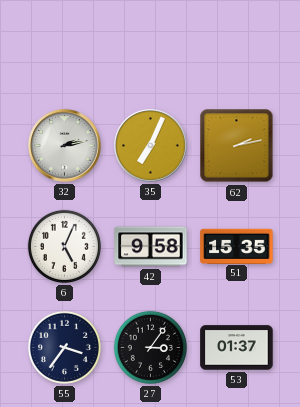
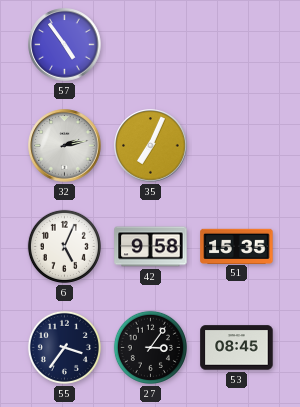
57: none -> 4:54 (65, 45)
62: 2:13 -> none (237, 146)
53: 01:37 -> 08:45 (237, 348)
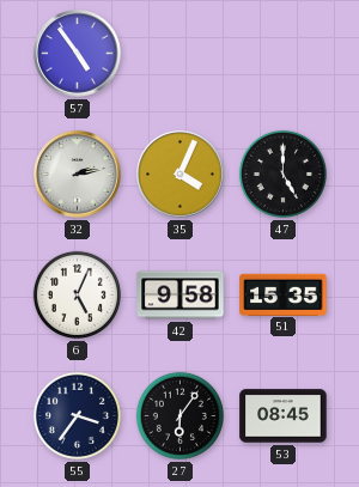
35: 7:04 -> 4:04 (181, 175)
47: none -> 5:00 (282, 174)
27: 3:06 -> 6:06 (180, 415)
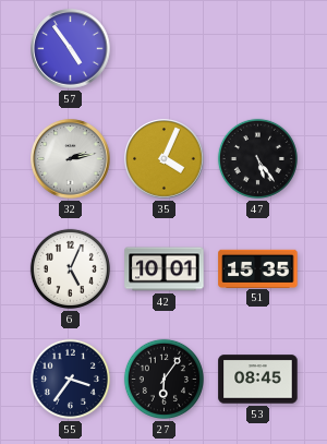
47: 5:00 -> 5:24 (257, 158)
42: 9:58 -> 10:01 (165, 269)
